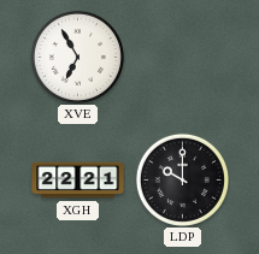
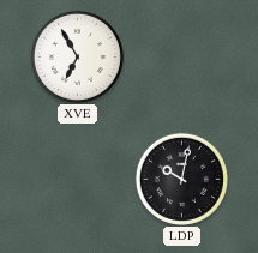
XGH: 22:21 -> none (78, 181)
LDP: 10:00 -> 10:02 (181, 179)
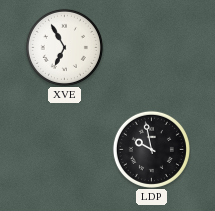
LDP: 10:02 -> 9:58 (151, 149)
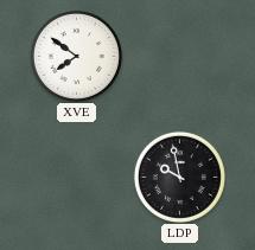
XVE: 6:55 -> 7:51 (76, 56)
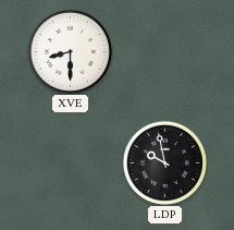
XVE: 7:51 -> 8:30 (70, 51)
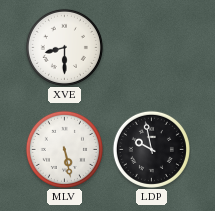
MLV: none -> 5:28 (64, 149)
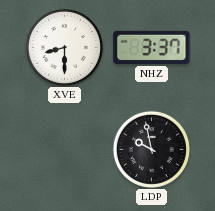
NHZ: none -> 3:37 (152, 47)
MLV: 5:28 -> none (64, 149)
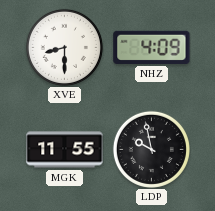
NHZ: 3:37 -> 4:09 (152, 47)
MGK: none -> 11:55 (65, 150)
